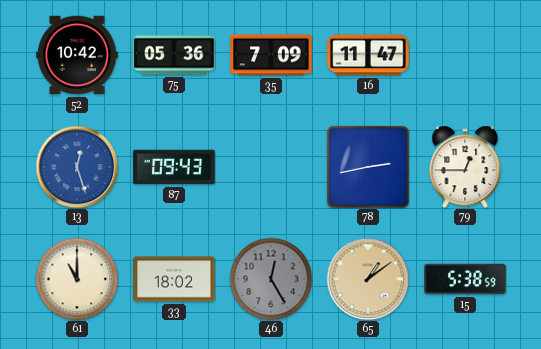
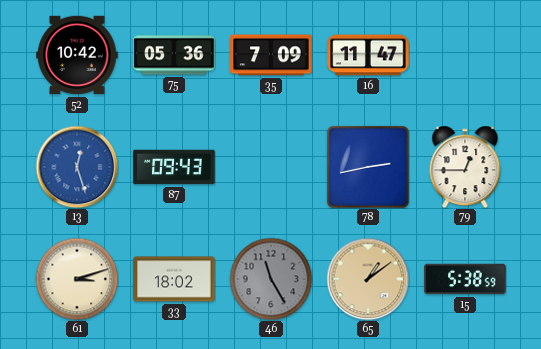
61: 11:00 -> 3:12 (77, 279)
46: 12:25 -> 11:25 (271, 279)
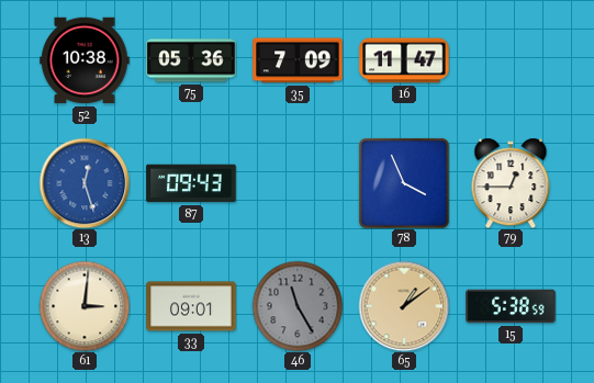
52: 10:42 -> 10:38 (85, 60)
78: 2:43 -> 3:56 (404, 183)
61: 3:12 -> 3:01 (85, 306)
33: 18:02 -> 09:01 (191, 306)
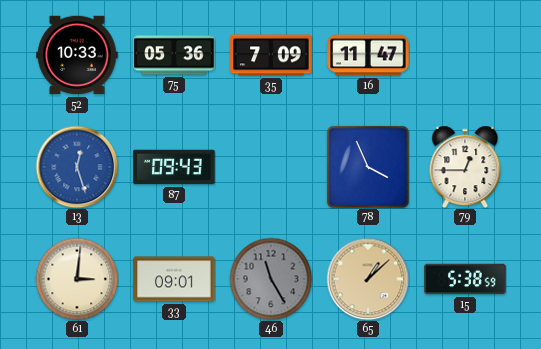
52: 10:38 -> 10:33 (77, 55)
65: 1:09 -> 1:08 (368, 279)
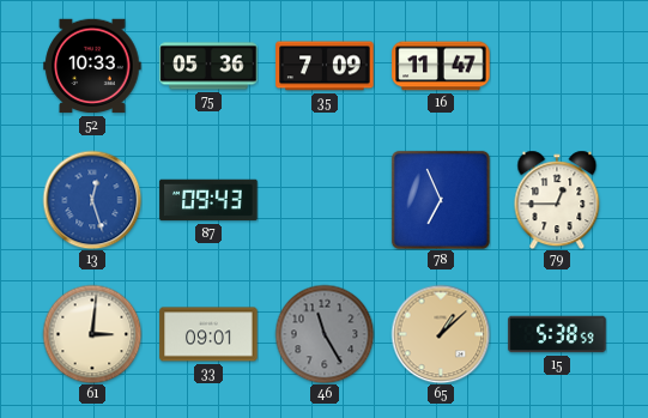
78: 3:56 -> 6:56 (441, 200)
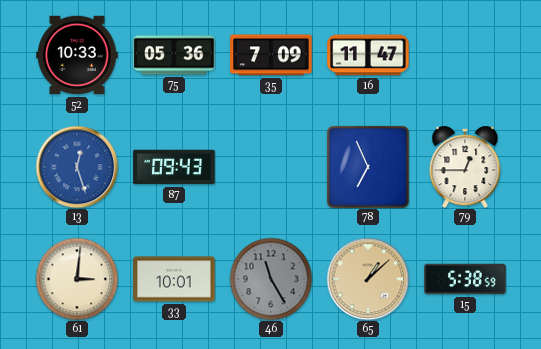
33: 09:01 -> 10:01 (174, 279)
